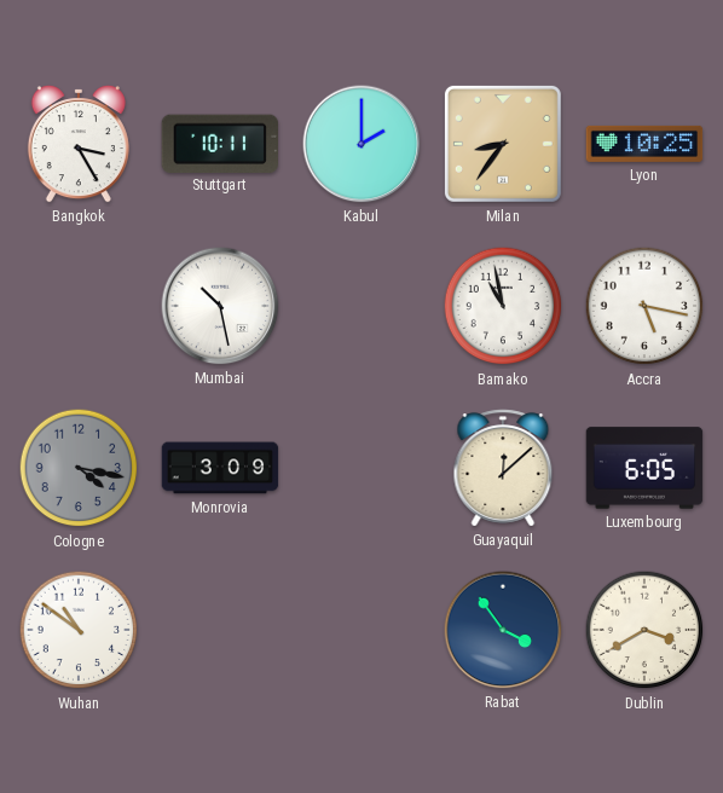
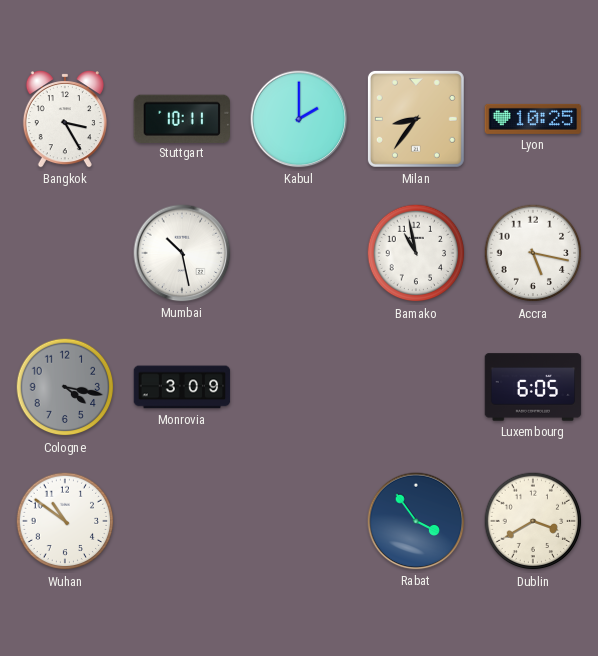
Guayaquil: 12:08 -> none (503, 468)
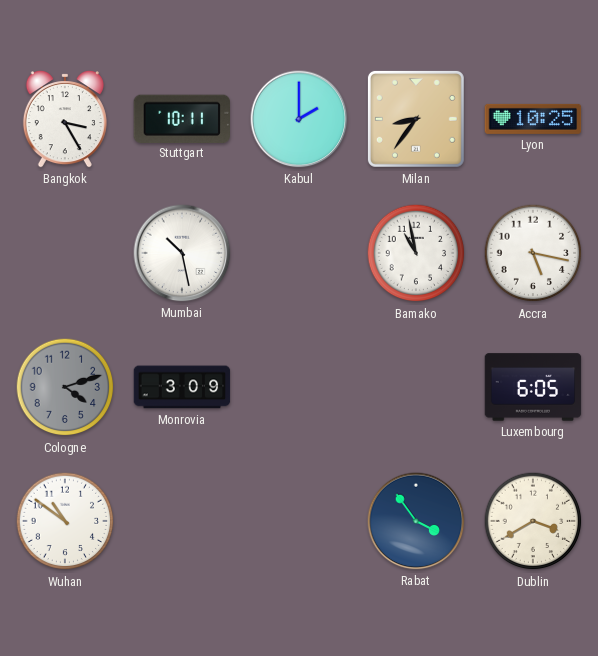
Cologne: 4:17 -> 4:12 (65, 387)
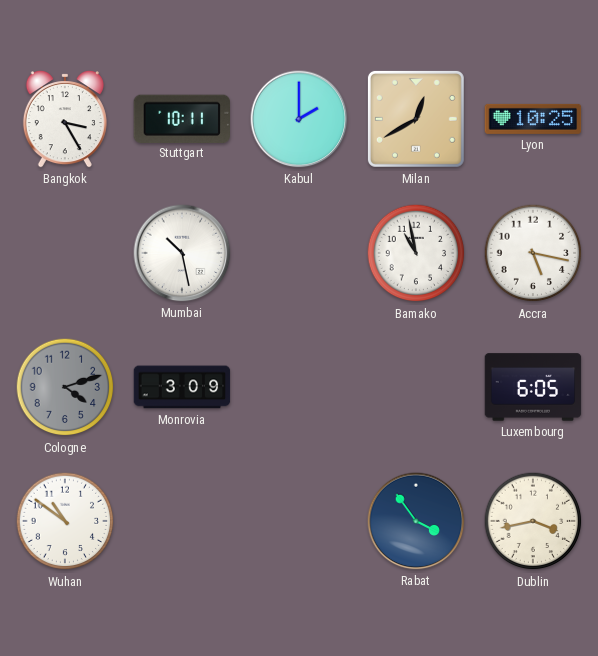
Milan: 8:36 -> 12:40 (416, 119)
Dublin: 3:40 -> 3:43 (533, 521)
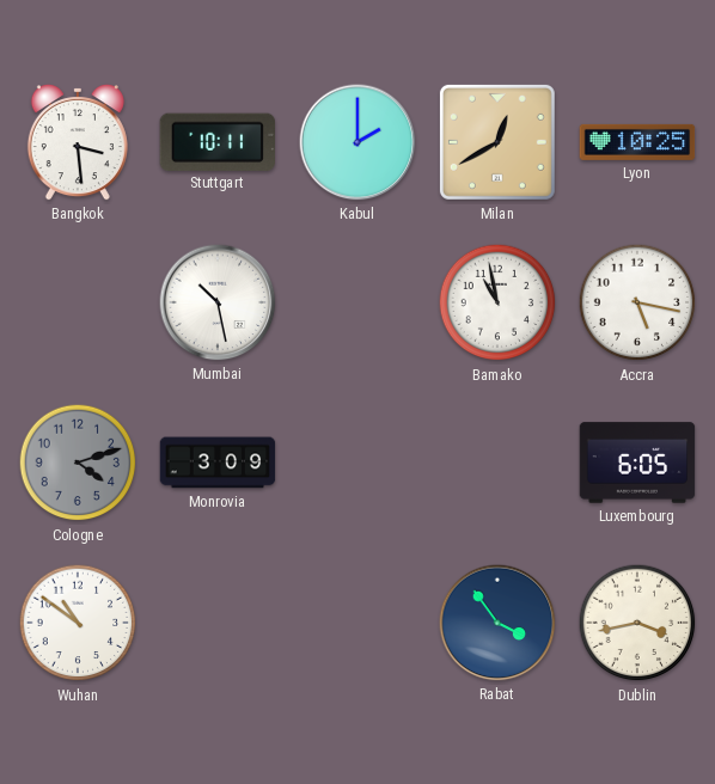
Bangkok: 3:25 -> 3:29 (78, 143)
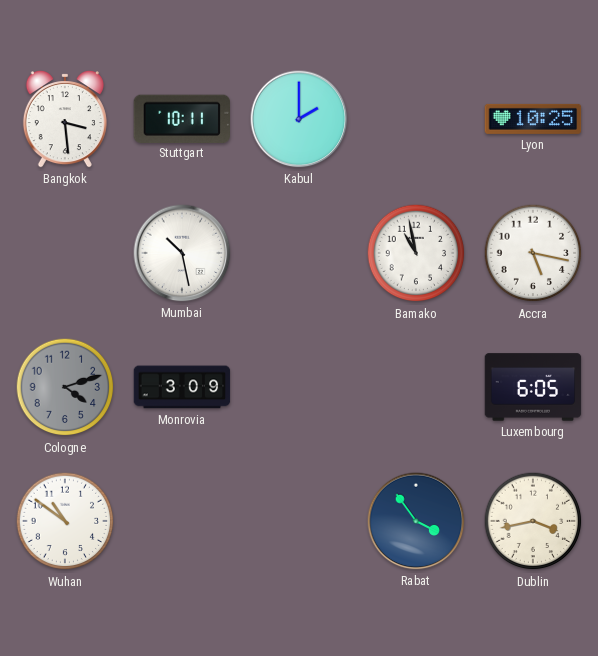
Milan: 12:40 -> none (497, 142)
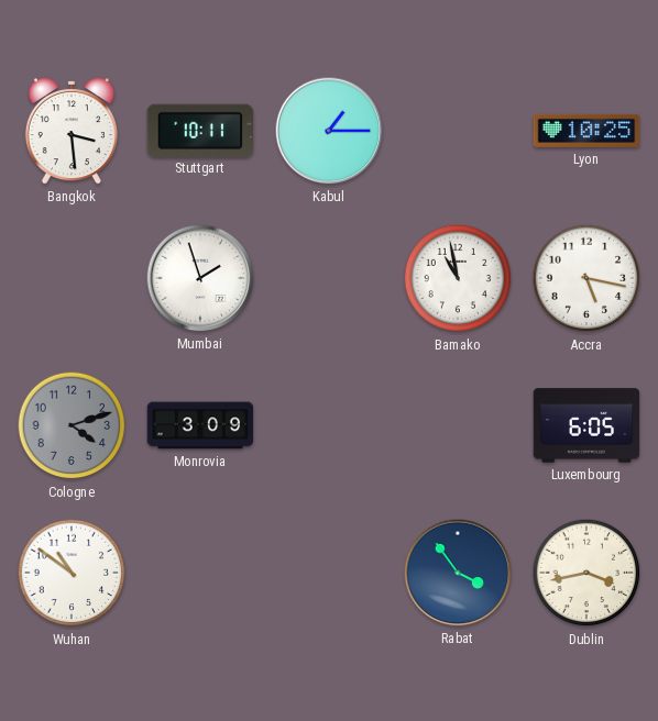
Kabul: 2:00 -> 1:15 (329, 131)
Mumbai: 10:28 -> 1:57 (200, 278)
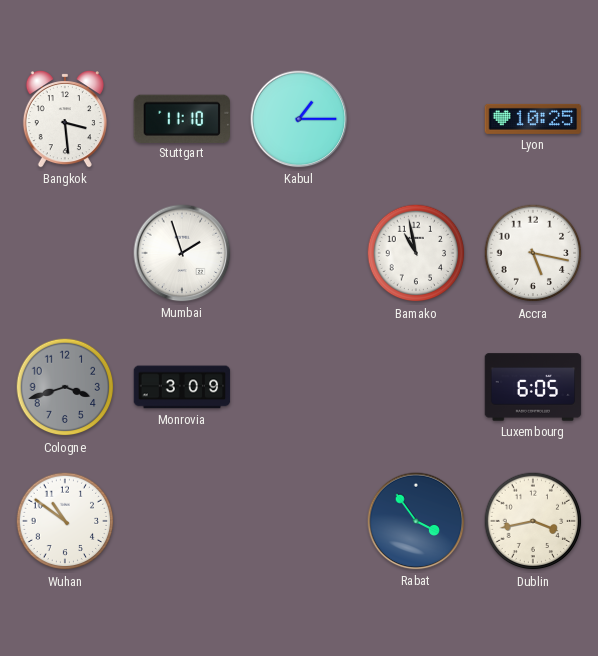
Stuttgart: 10:11 -> 11:10 (181, 118)
Cologne: 4:12 -> 3:42 (65, 387)
